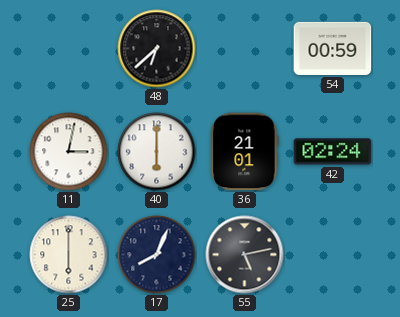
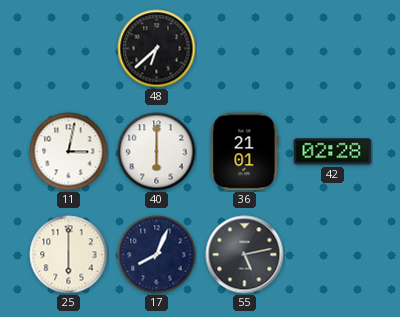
54: 00:59 -> none (333, 48)
42: 02:24 -> 02:28 (333, 152)
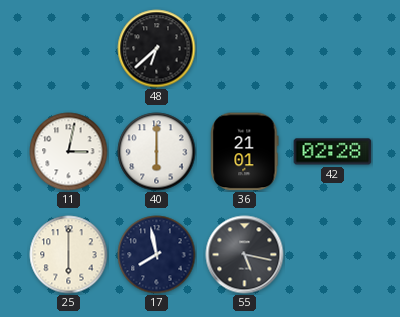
17: 8:04 -> 7:58 (157, 255)
55: 5:13 -> 5:17 (245, 255)
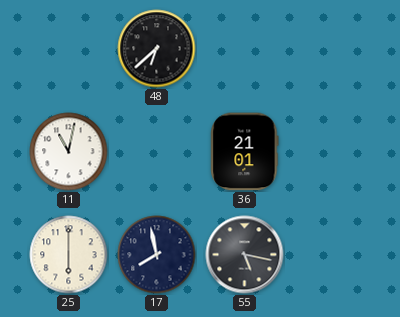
11: 3:02 -> 11:02 (69, 152)
40: 6:00 -> none (157, 152)
42: 02:28 -> none (333, 152)
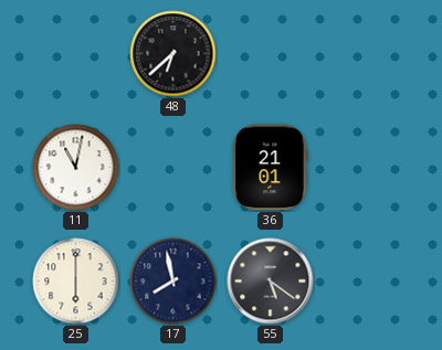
55: 5:17 -> 5:21 (271, 282)
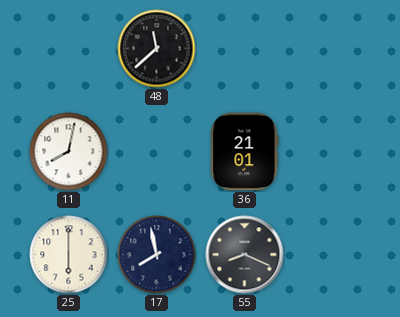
48: 6:38 -> 11:38 (157, 49)
11: 11:02 -> 8:02 (69, 152)
55: 5:21 -> 8:19 (245, 255)
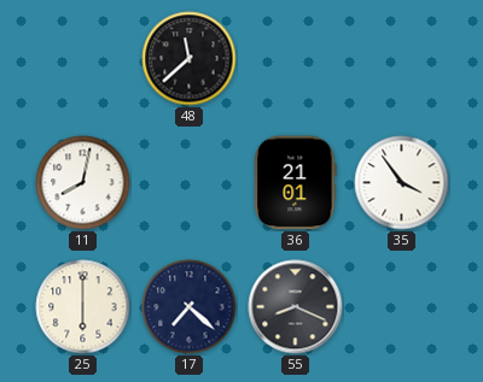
35: none -> 3:54 (402, 183)
17: 7:58 -> 7:22 (190, 307)
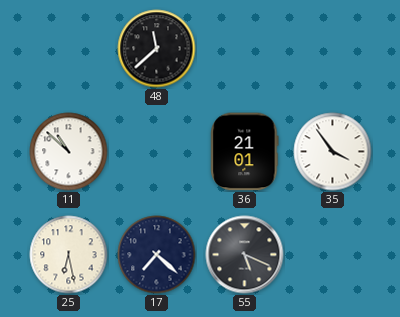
11: 8:02 -> 10:52 (69, 152)
25: 6:00 -> 6:28 (69, 255)
55: 8:19 -> 5:19 (245, 255)
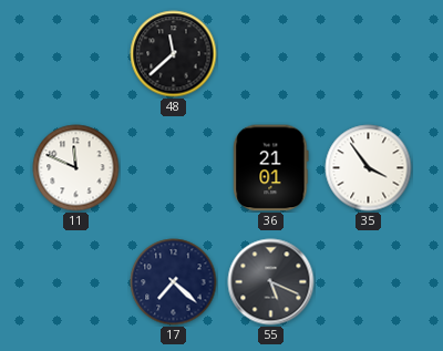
11: 10:52 -> 11:49 (76, 168)
25: 6:28 -> none (69, 255)
